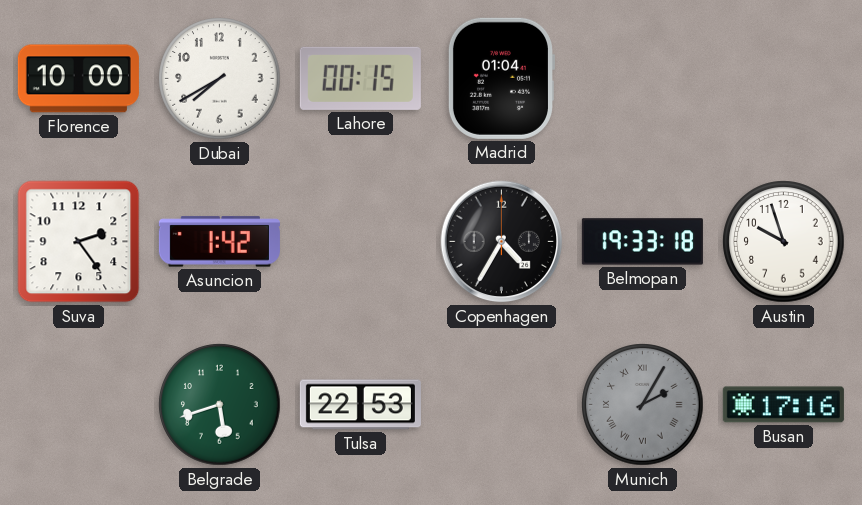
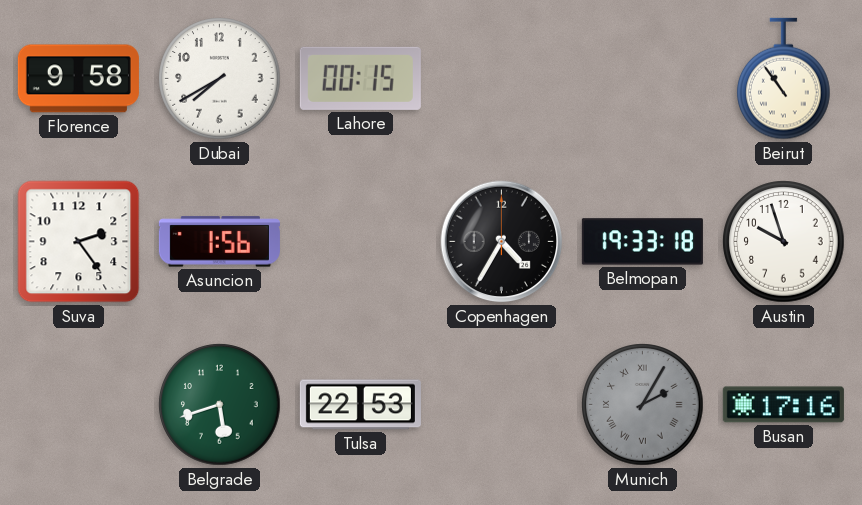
Florence: 10:00 -> 9:58 (78, 79)
Madrid: 01:04 -> none (501, 78)
Beirut: none -> 10:54 (784, 79)
Asuncion: 1:42 -> 1:56 (219, 242)
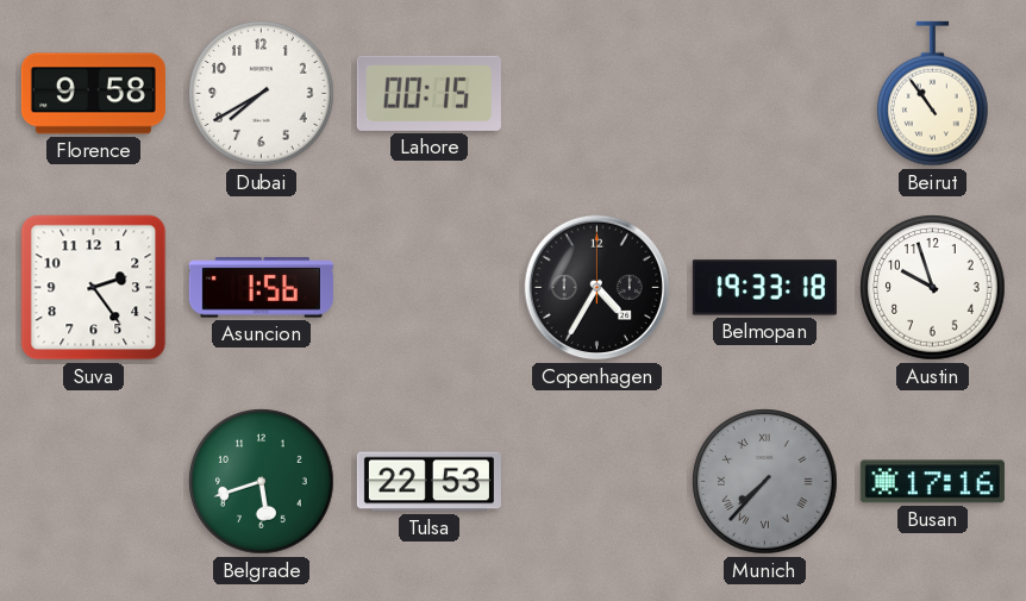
Munich: 2:05 -> 7:37 (765, 482)
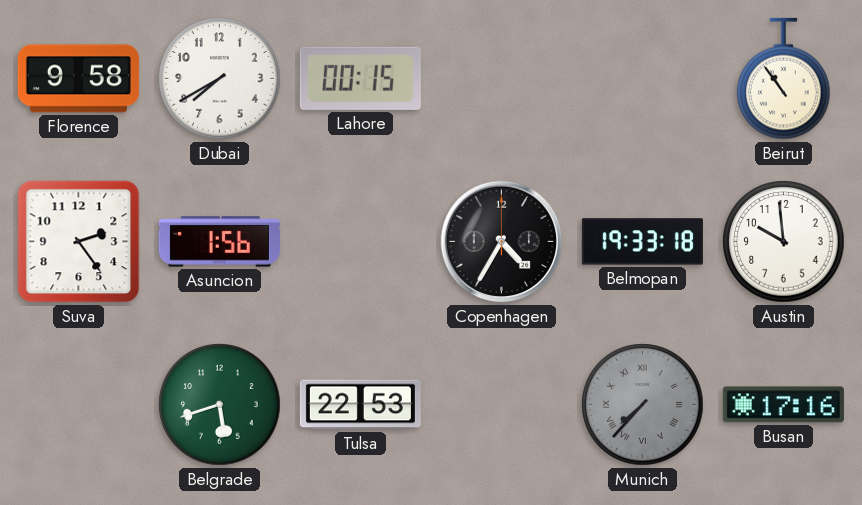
Austin: 9:57 -> 9:59 (784, 242)
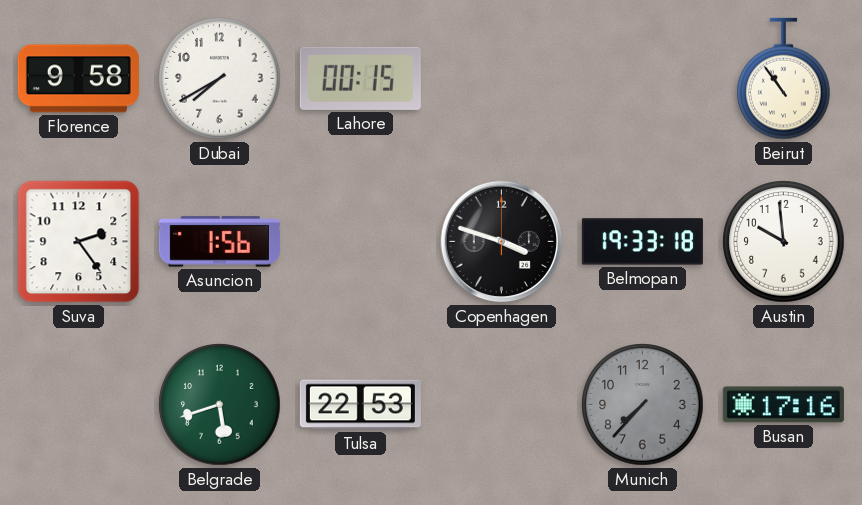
Copenhagen: 4:35 -> 3:48 (502, 242)
Munich numerals: Roman -> Arabic (643, 405)
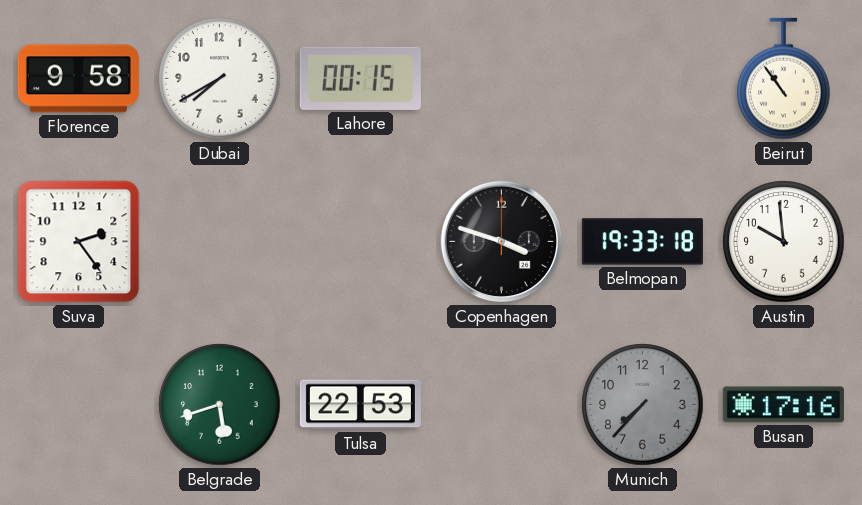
Asuncion: 1:56 -> none (219, 242)
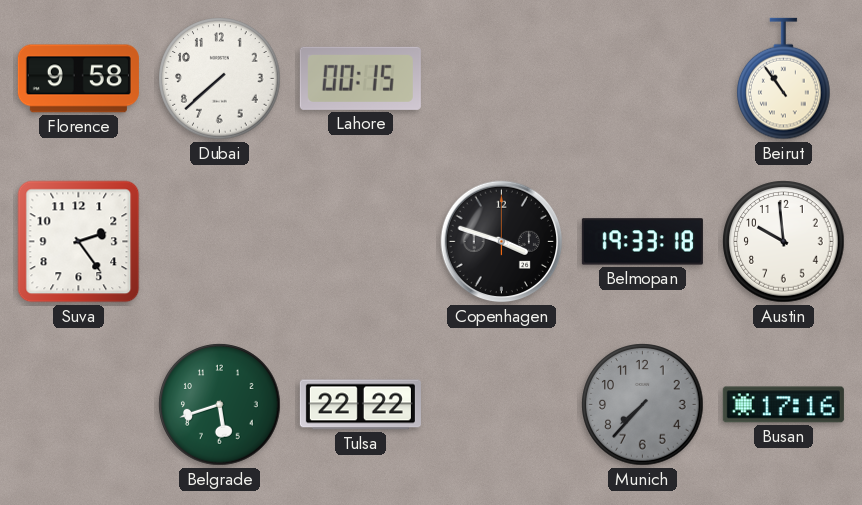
Dubai: 7:40 -> 7:38 (220, 79)
Tulsa: 22:53 -> 22:22 (360, 405)
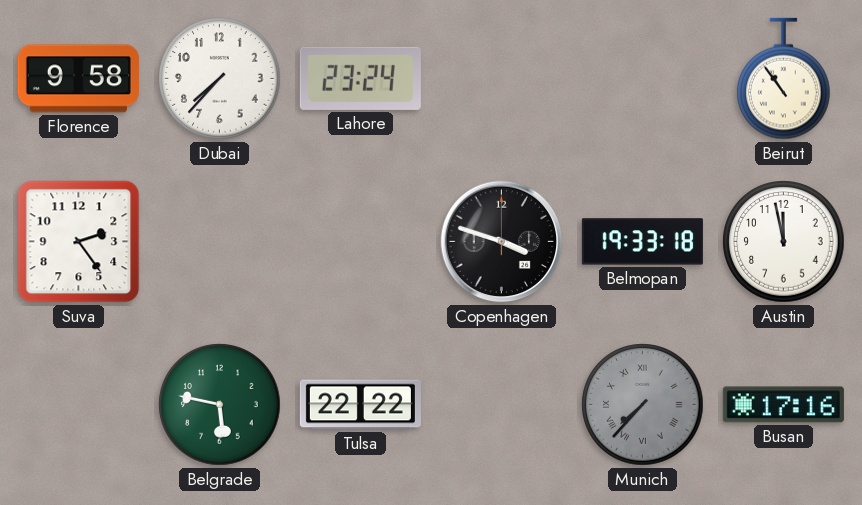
Dubai: 7:38 -> 7:37 (220, 79)
Lahore: 00:15 -> 23:24 (360, 78)
Austin: 9:59 -> 11:58 (784, 242)
Belgrade: 5:42 -> 5:47 (220, 405)
Munich numerals: Arabic -> Roman (643, 405)
